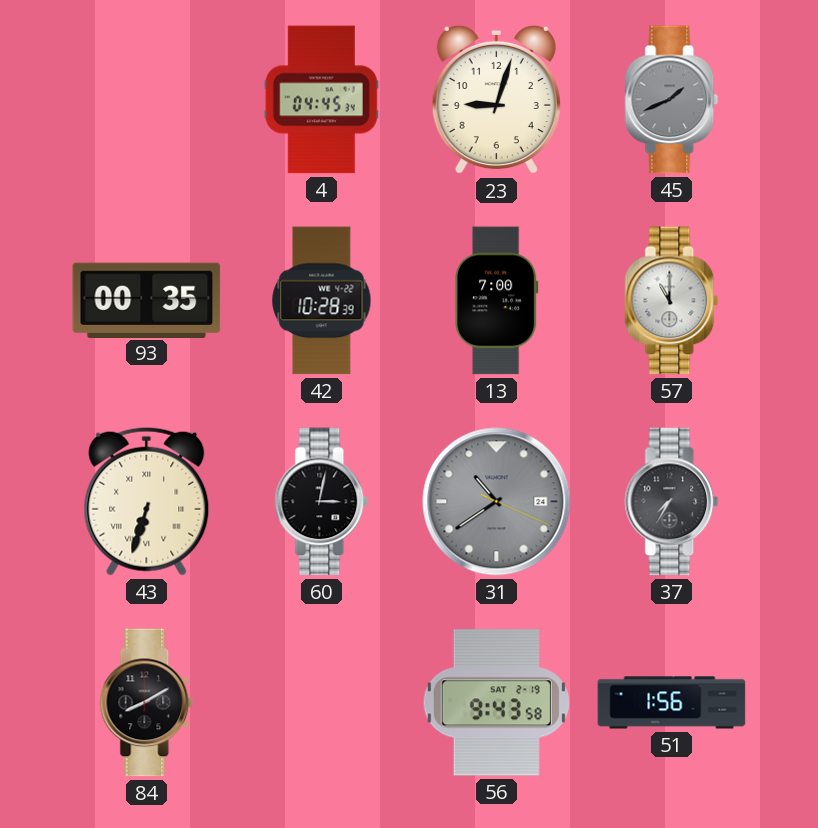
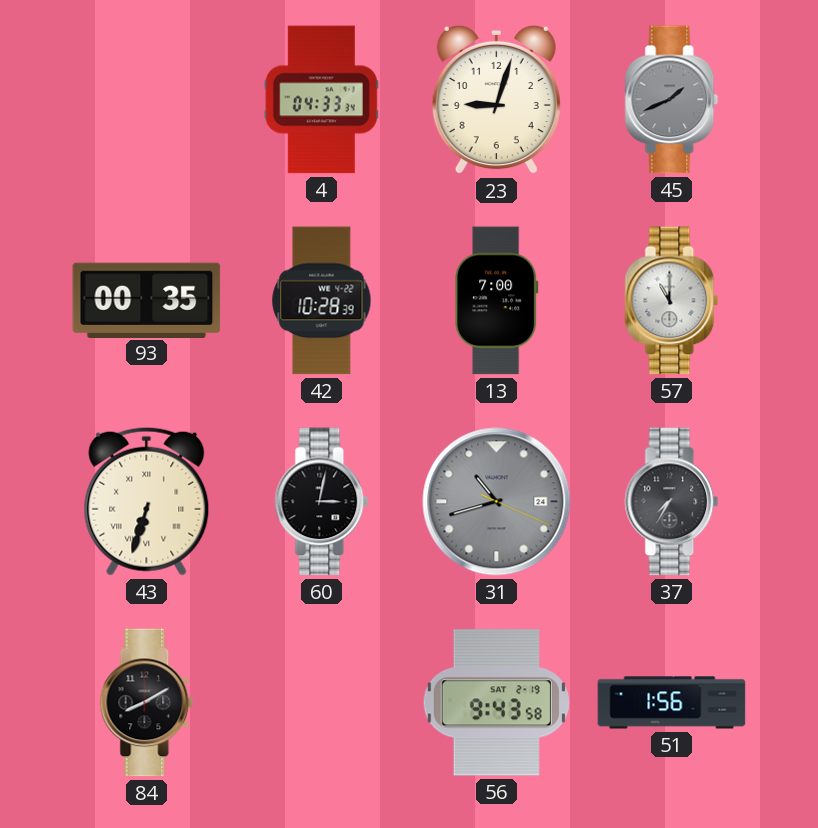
4: 04:45 -> 04:33 (321, 100)
31: 10:39 -> 10:42 (497, 502)
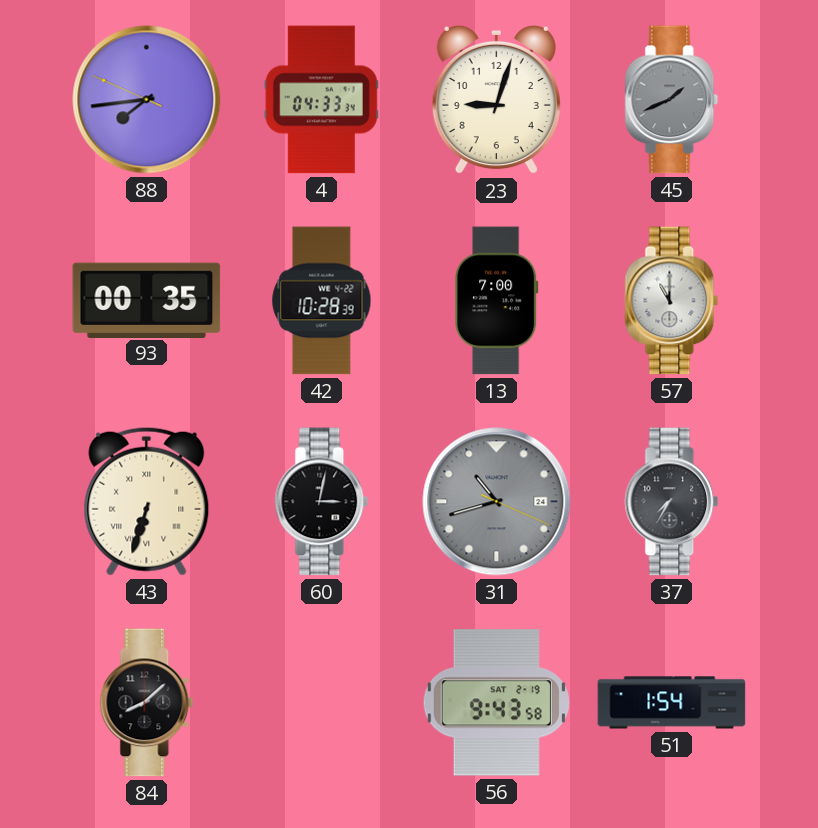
88: none -> 7:43 (147, 100)
84: 8:10 -> 8:08 (147, 703)
51: 1:56 -> 1:54 (672, 703)
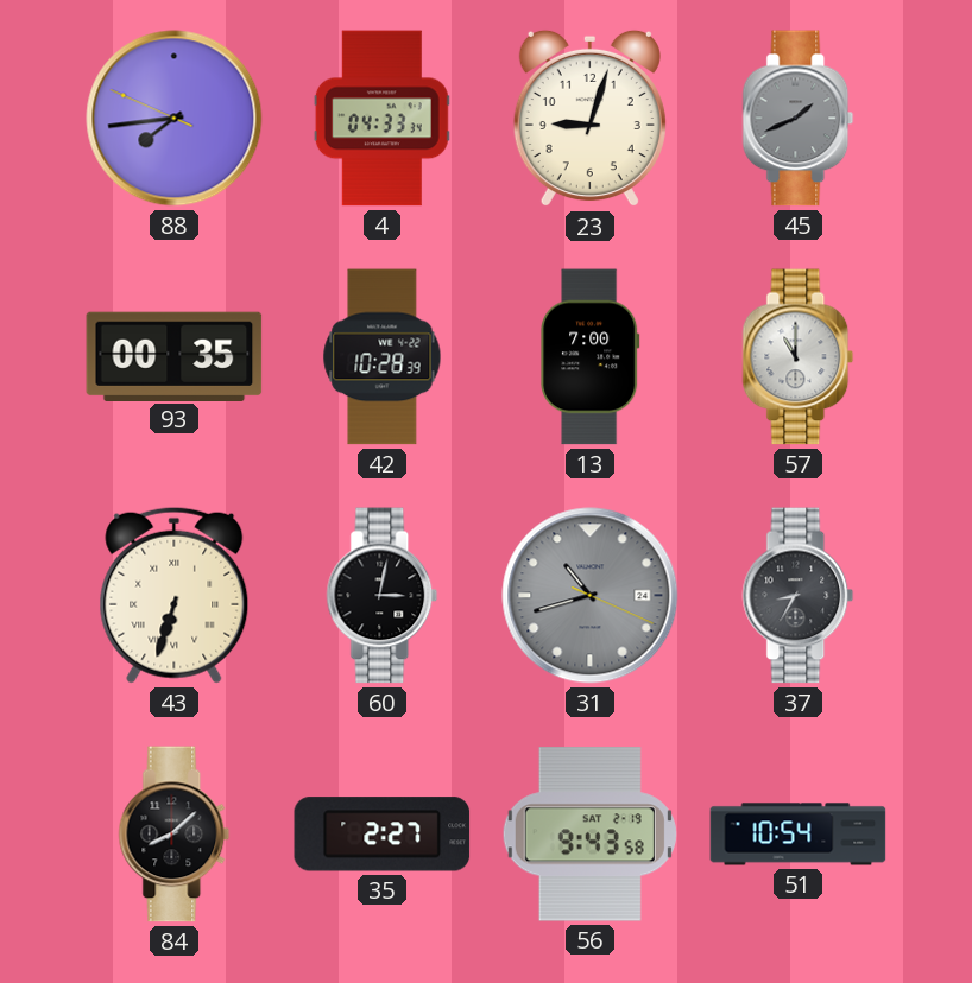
37: 7:35 -> 8:35 (799, 596)
35: none -> 2:27 (383, 835)
51: 1:54 -> 10:54 (799, 835)
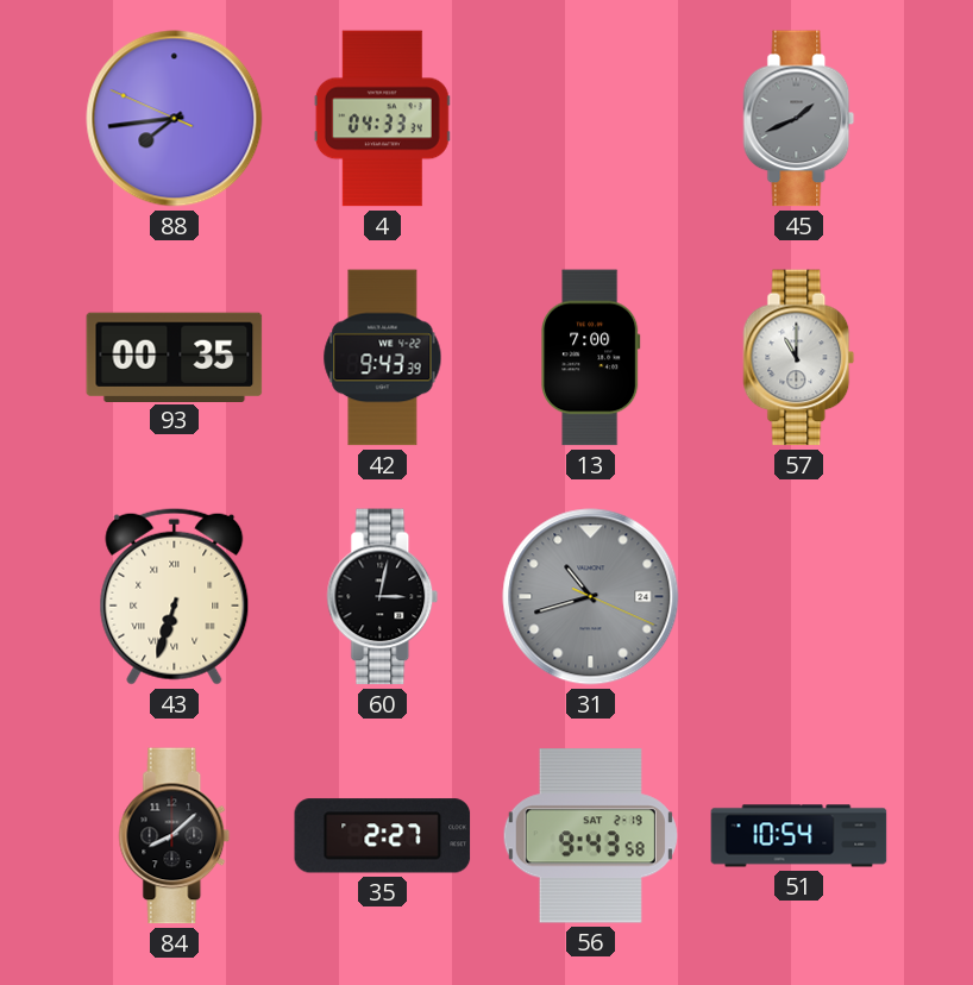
23: 9:03 -> none (589, 119)
42: 10:28 -> 9:43 (383, 358)
37: 8:35 -> none (799, 596)
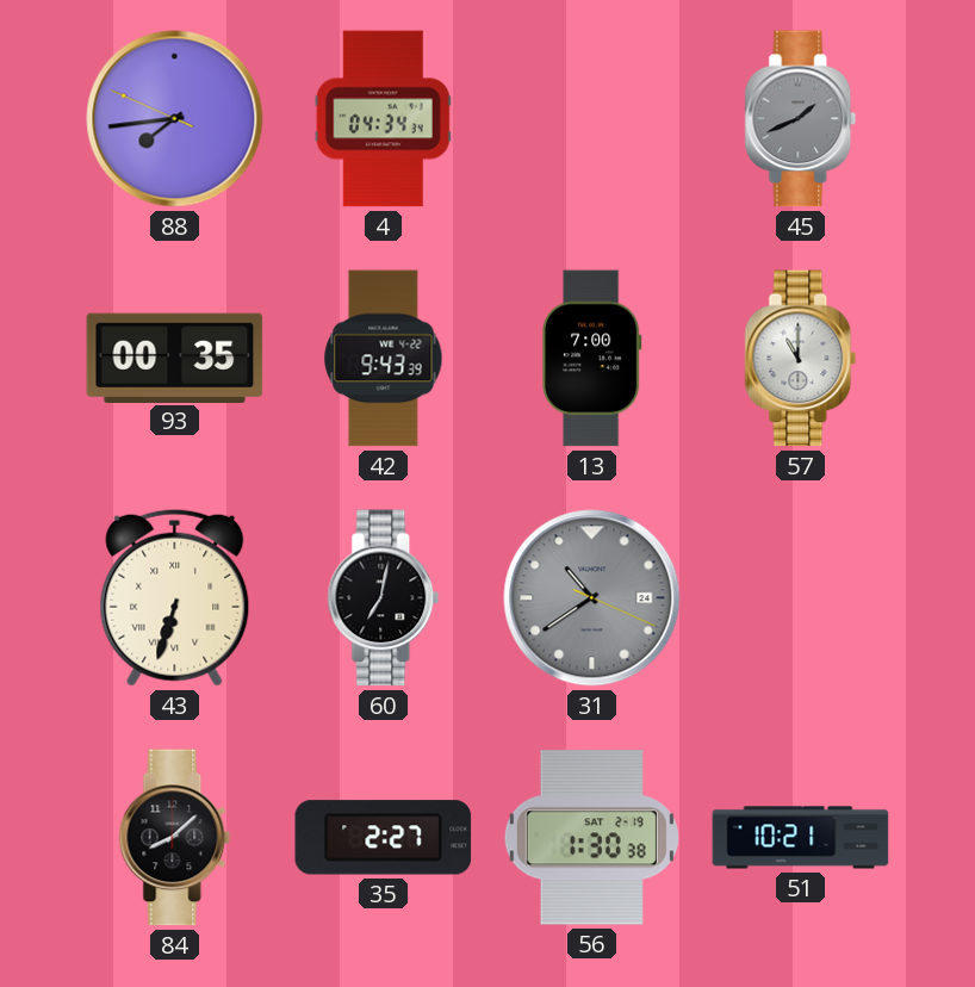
4: 04:33 -> 04:34 (383, 119)
60: 3:02 -> 7:02 (384, 598)
31: 10:42 -> 10:39 (592, 598)
56: 9:43 -> 1:30 (591, 838)
51: 10:54 -> 10:21 (801, 838)
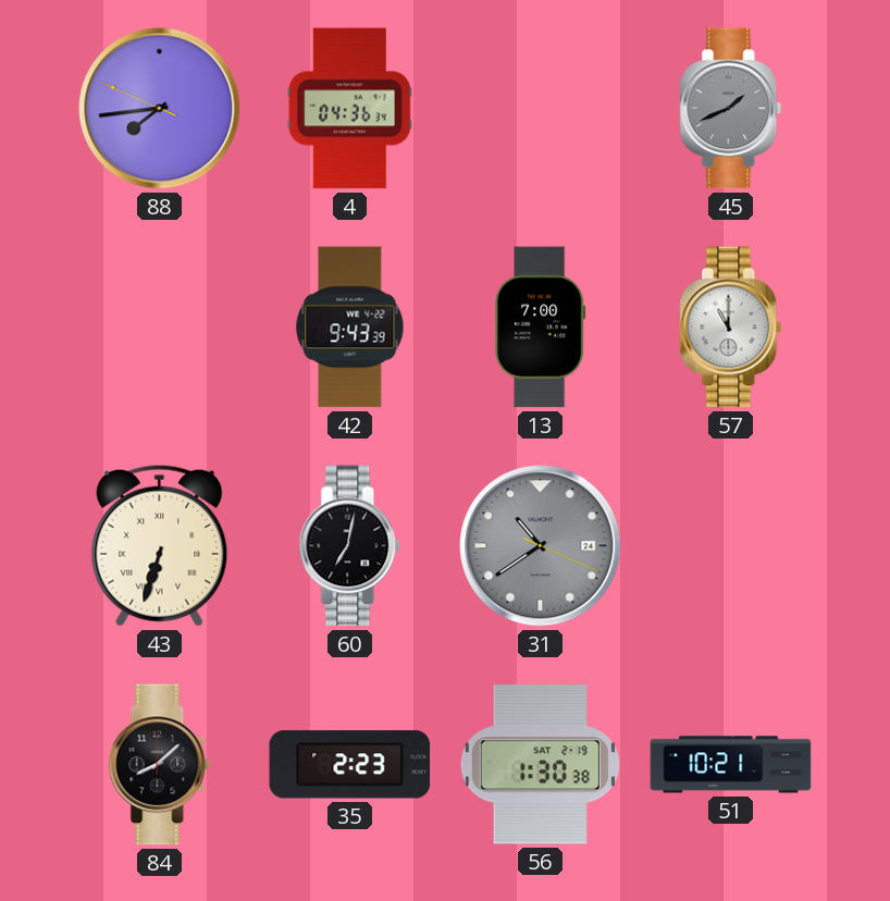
4: 04:34 -> 04:36 (349, 109)
93: 00:35 -> none (175, 358)
35: 2:27 -> 2:23 (350, 765)
